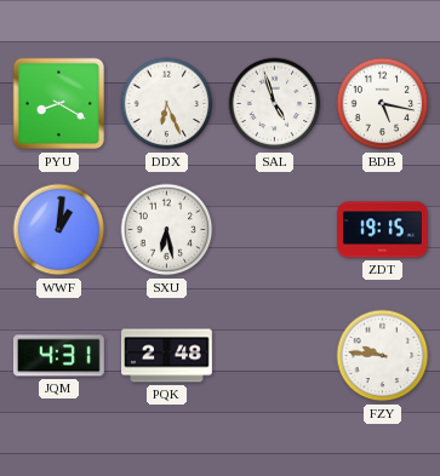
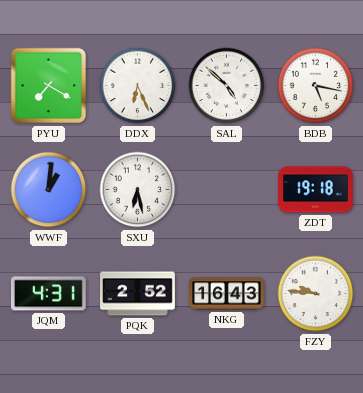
PYU: 8:20 -> 7:20 (49, 86)
SAL: 4:57 -> 4:52 (227, 86)
ZDT: 19:15 -> 19:18 (316, 190)
PQK: 2:48 -> 2:52 (138, 294)
NKG: none -> 16:43 (227, 294)
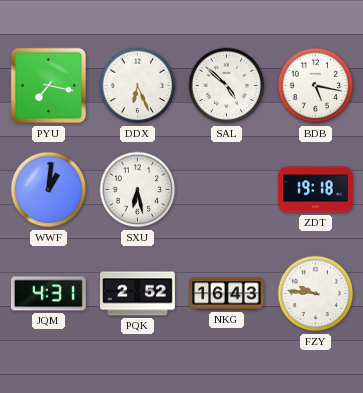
PYU: 7:20 -> 7:17 (49, 86)
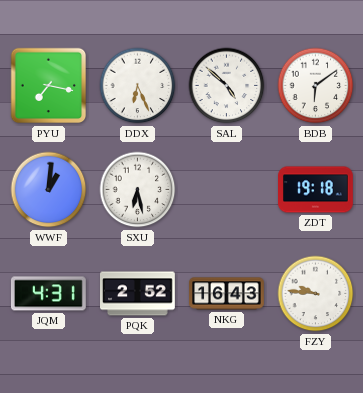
BDB: 5:17 -> 6:09 (316, 86)
